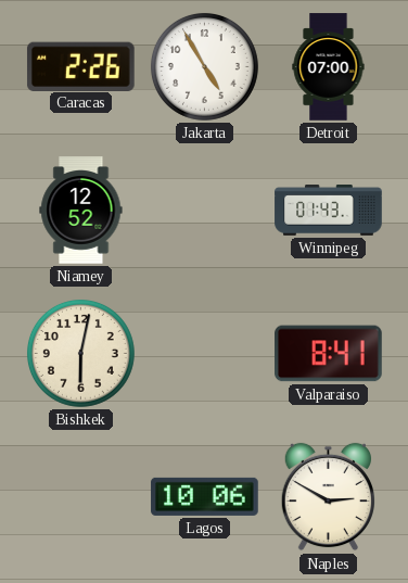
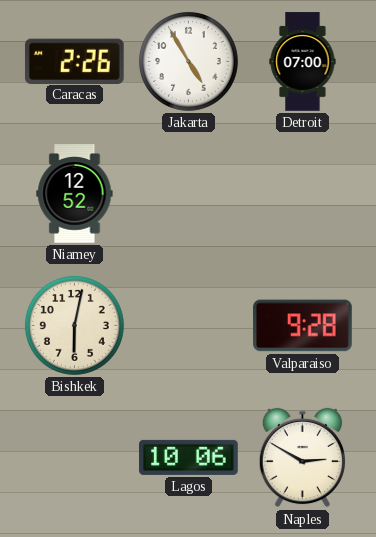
Winnipeg: 01:43 -> none (329, 211)
Valparaiso: 8:41 -> 9:28 (303, 326)
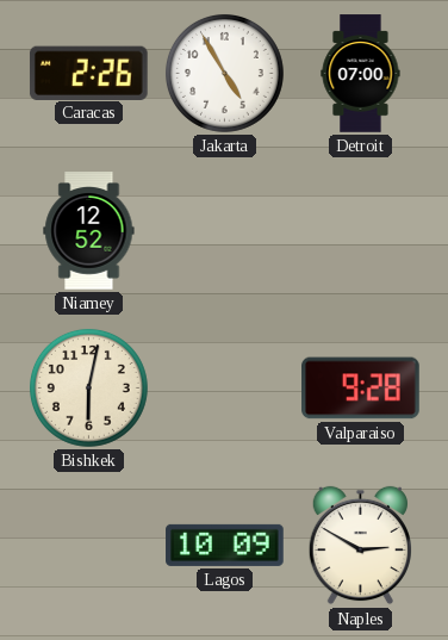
Lagos: 10:06 -> 10:09 (225, 545)
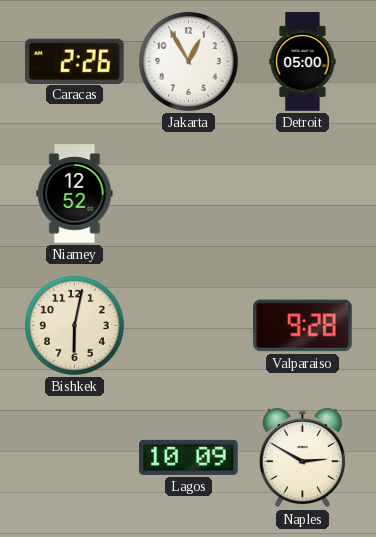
Jakarta: 4:55 -> 12:55 (188, 61)
Detroit: 07:00 -> 05:00 (303, 62)
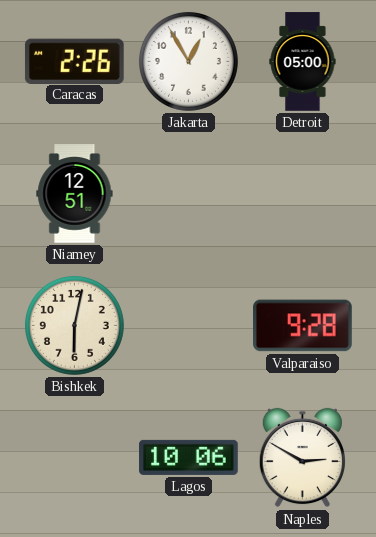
Niamey: 12:52 -> 12:51 (75, 194)
Lagos: 10:09 -> 10:06 (189, 457)
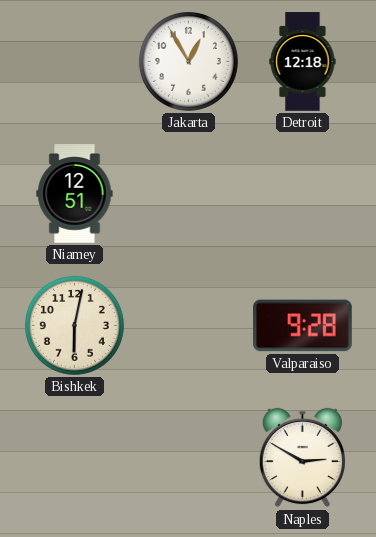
Caracas: 2:26 -> none (74, 61)
Detroit: 05:00 -> 12:18 (303, 62)
Lagos: 10:06 -> none (189, 457)
